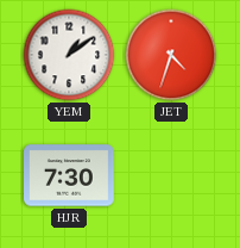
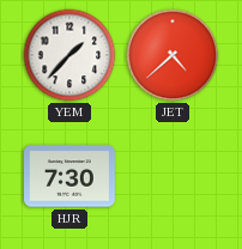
YEM: 1:09 -> 1:37 (69, 55)
JET: 4:33 -> 4:38 (173, 55)
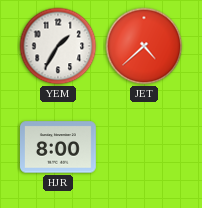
YEM: 1:37 -> 1:35 (58, 46)
HJR: 7:30 -> 8:00 (59, 147)
